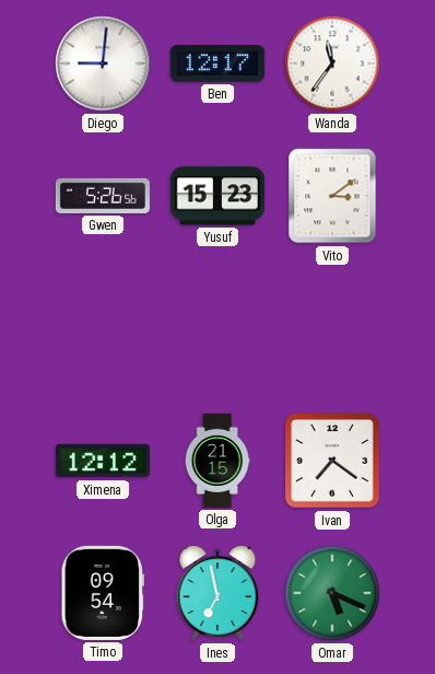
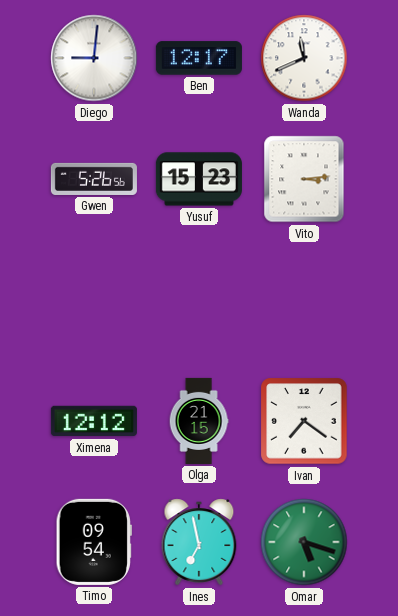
Wanda: 11:36 -> 11:41 (304, 58)
Vito: 3:09 -> 3:14 (304, 179)
Omar: 5:19 -> 5:18 (304, 542)
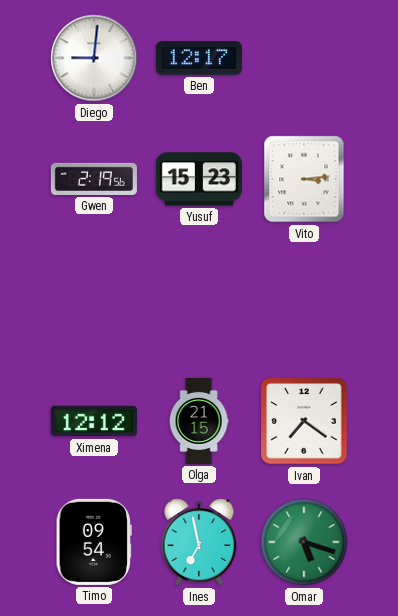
Wanda: 11:41 -> none (304, 58)
Gwen: 5:26 -> 2:19 (94, 179)
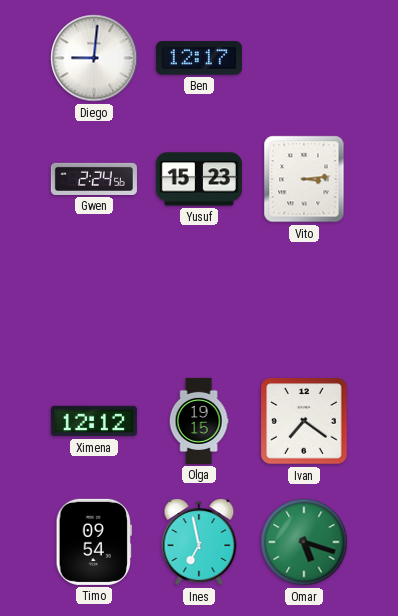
Gwen: 2:19 -> 2:24 (94, 179)
Olga: 21:15 -> 19:15 (199, 421)
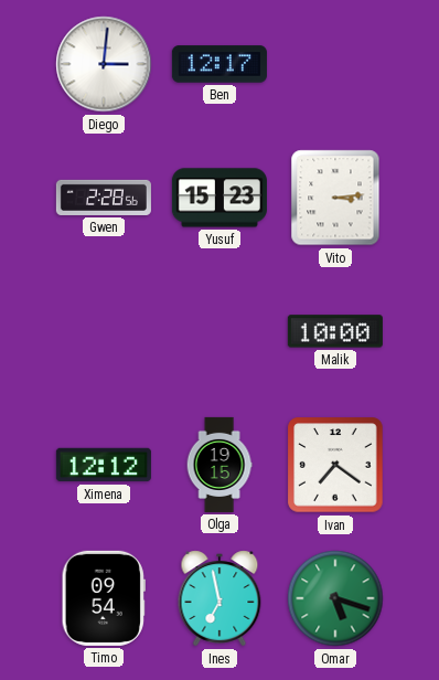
Diego: 9:01 -> 3:01 (104, 64)
Gwen: 2:24 -> 2:28 (104, 198)
Malik: none -> 10:00 (335, 331)
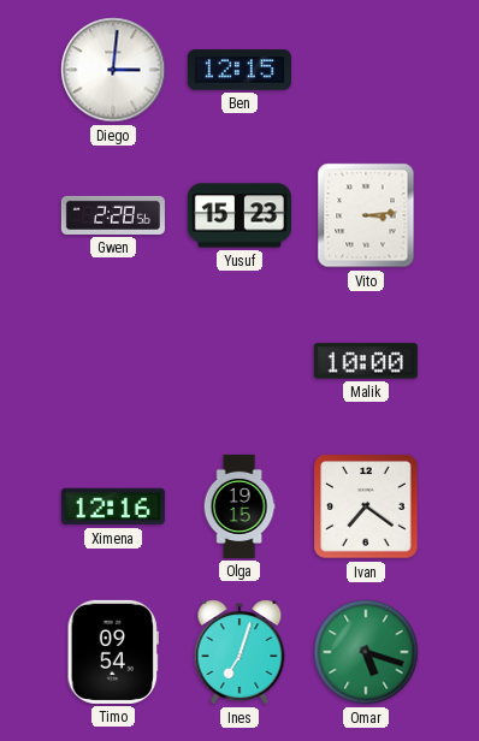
Ben: 12:17 -> 12:15 (239, 70)
Ximena: 12:12 -> 12:16 (113, 506)
Ines: 6:58 -> 7:03 (239, 652)
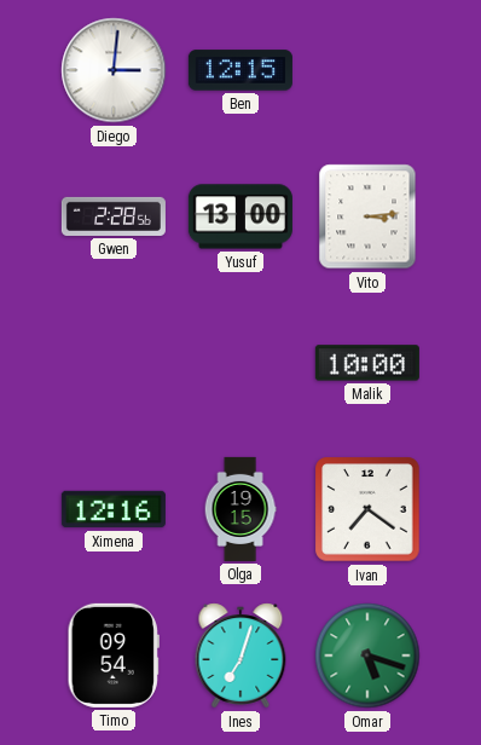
Yusuf: 15:23 -> 13:00 (240, 216)
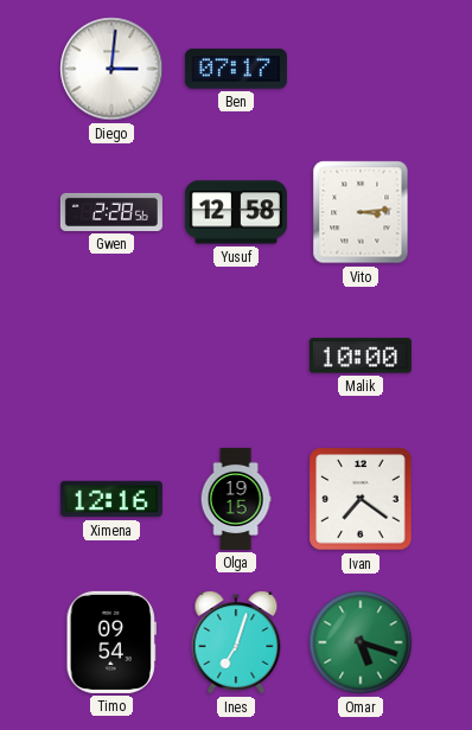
Ben: 12:15 -> 07:17 (236, 69)
Yusuf: 13:00 -> 12:58 (236, 212)
